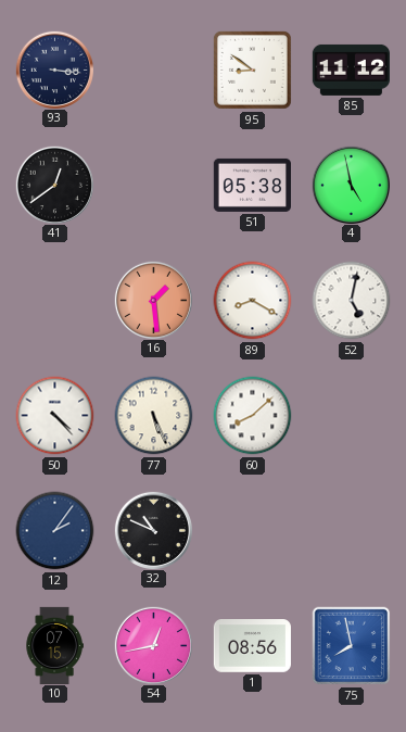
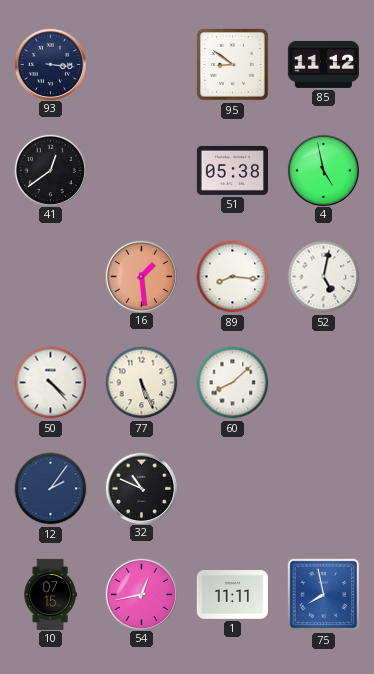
89: 8:20 -> 8:16 (233, 277)
1: 08:56 -> 11:11 (232, 595)
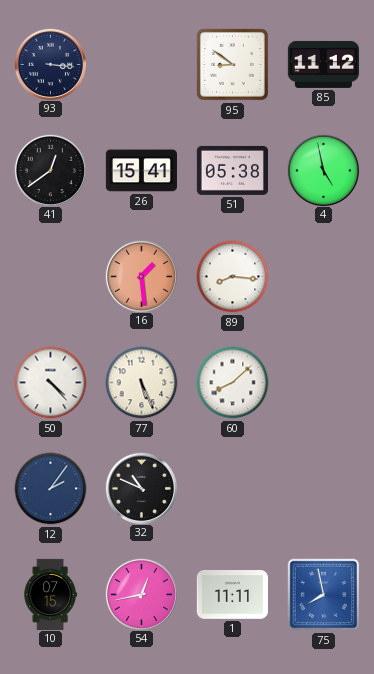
26: none -> 15:41 (141, 171)
52: 5:02 -> none (324, 277)
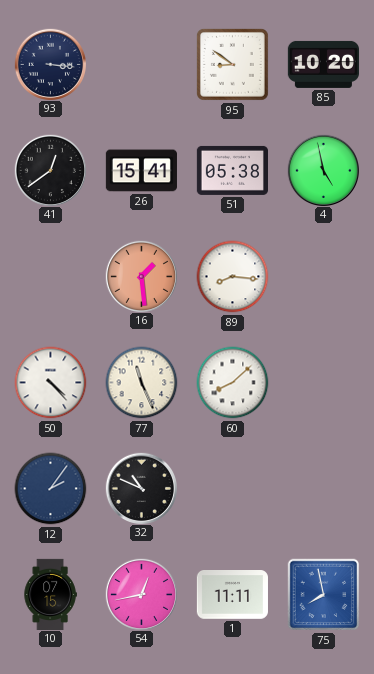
85: 11:12 -> 10:20 (323, 64)
77: 5:26 -> 11:26 (142, 383)
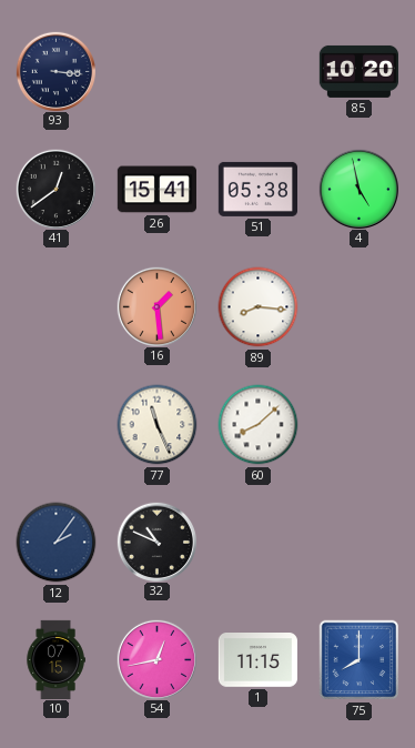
95: 8:51 -> none (232, 64)
50: 4:23 -> none (51, 383)
1: 11:11 -> 11:15 (257, 660)
75: 7:58 -> 8:00 (360, 660)
